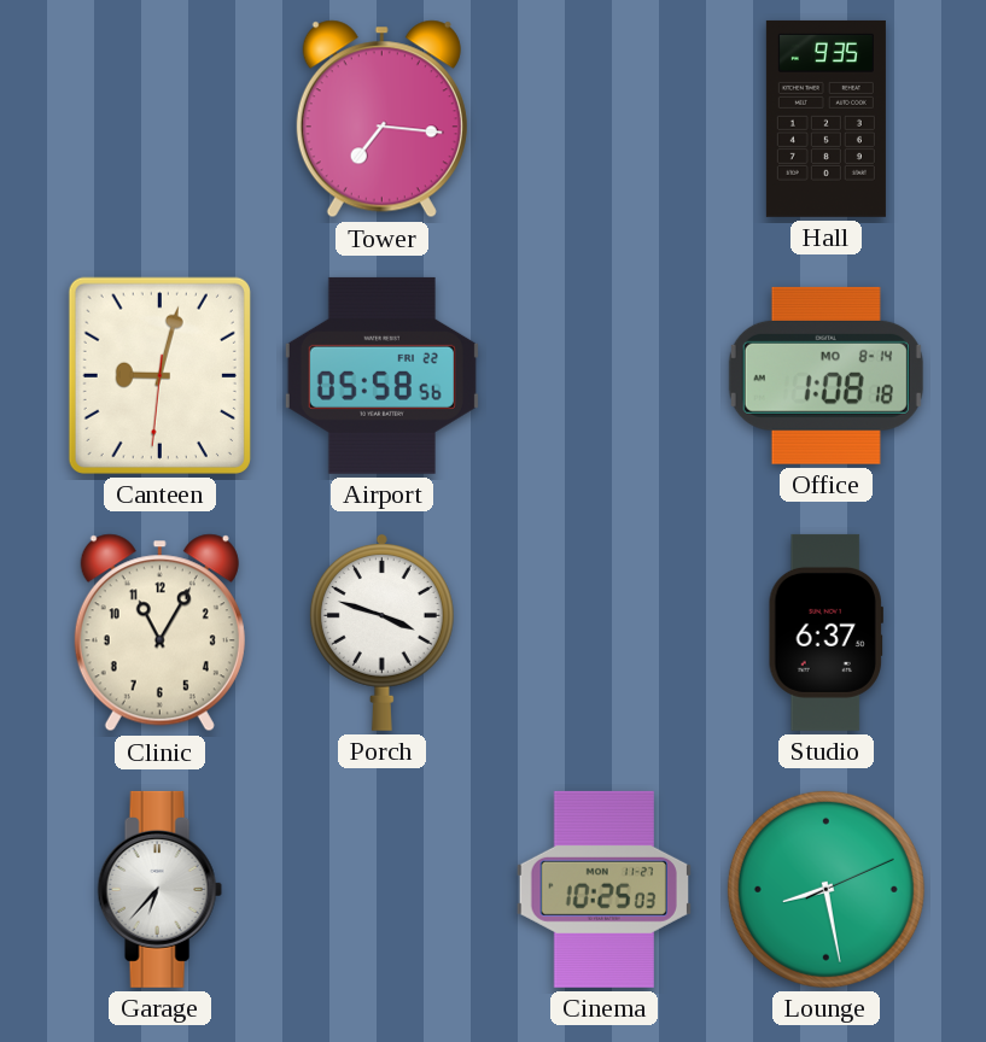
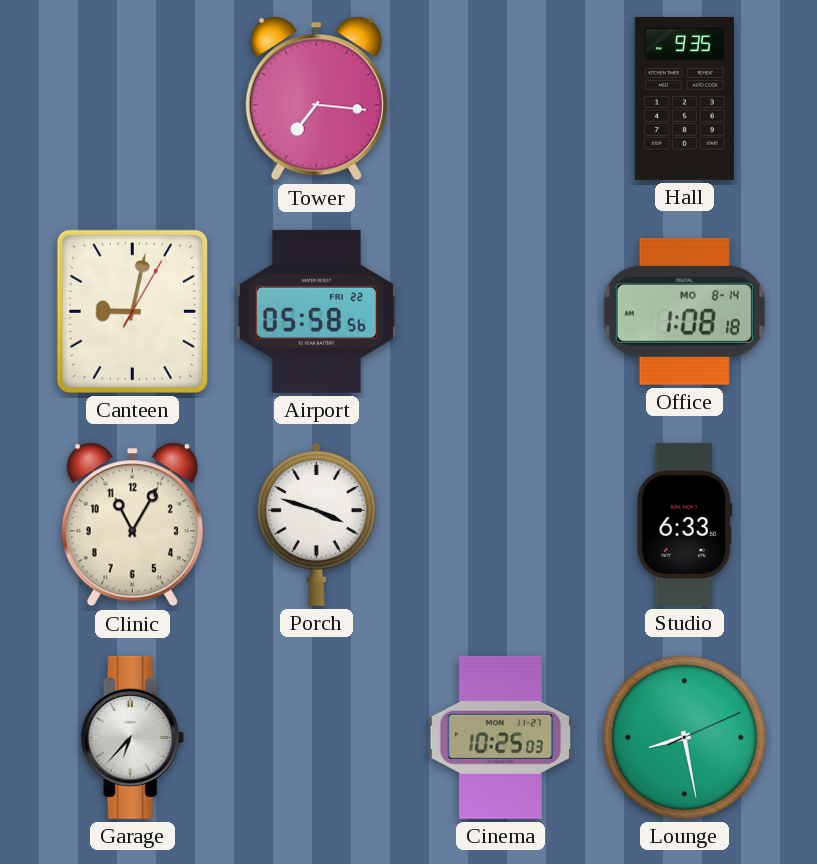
Canteen: 9:02:31 -> 9:02:05 (132, 311)
Studio: 6:37 -> 6:33 (684, 524)
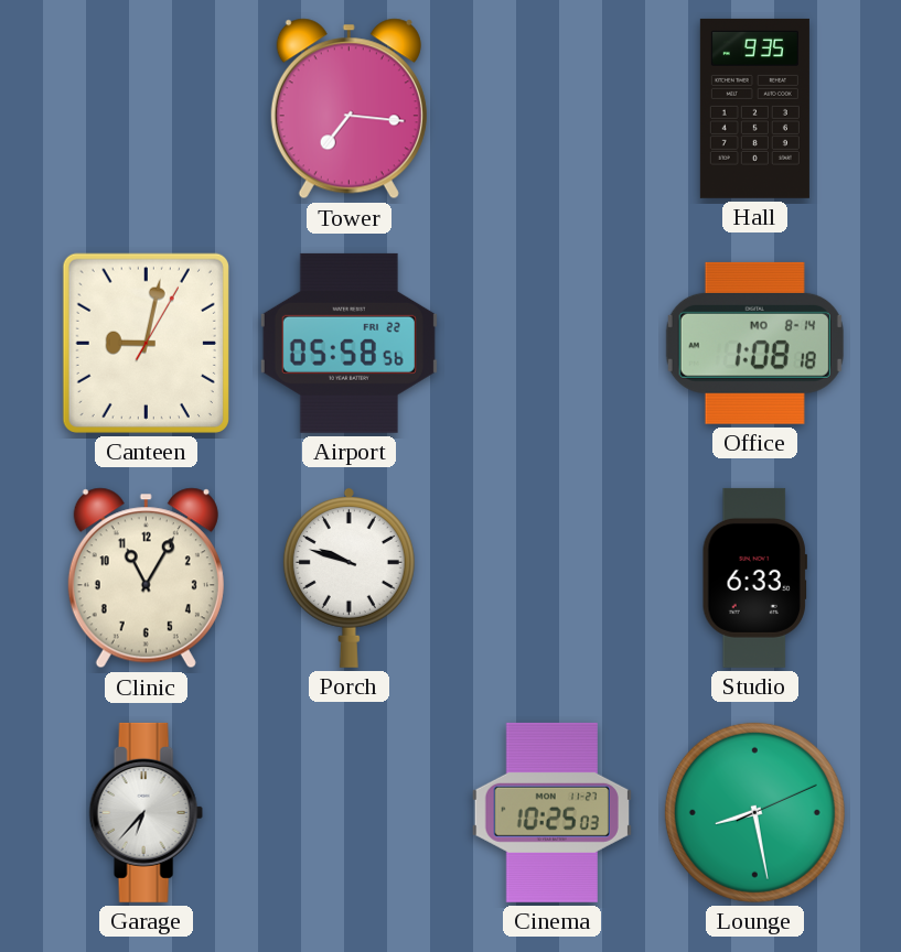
Porch: 3:48 -> 9:48 (348, 577)
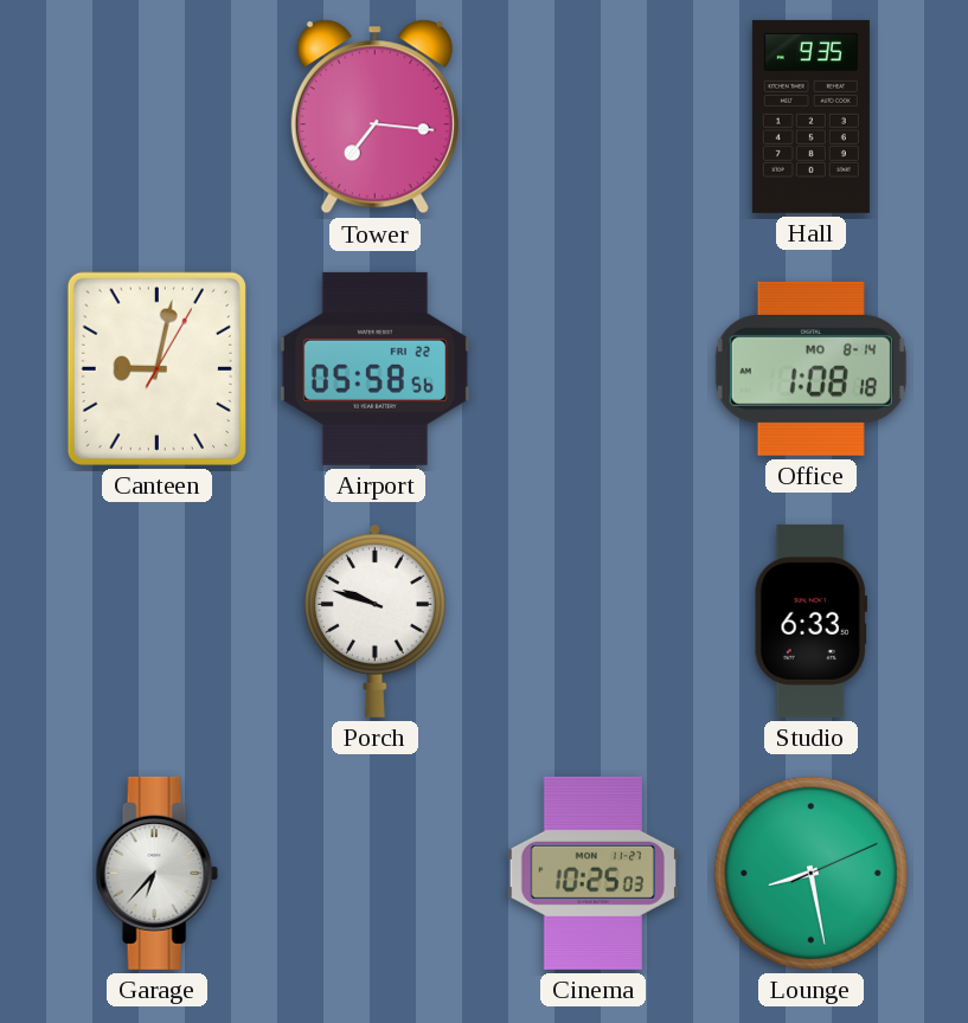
Clinic: 11:05 -> none (146, 578)
